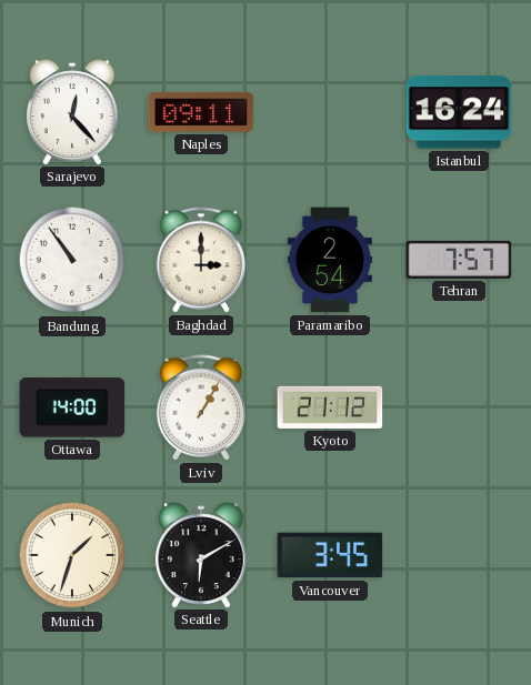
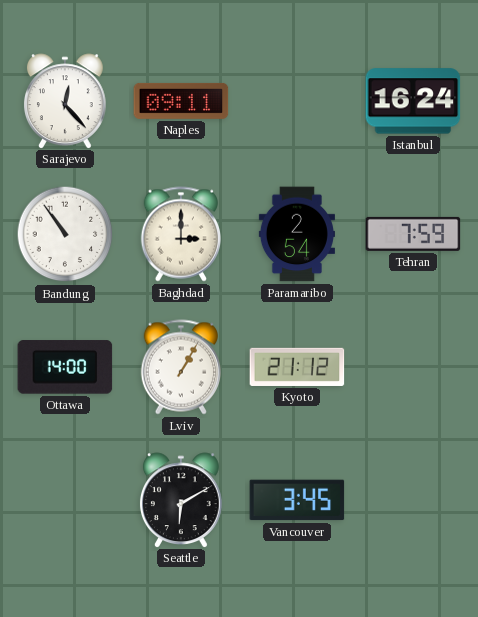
Tehran: 7:57 -> 7:59 (413, 234)
Munich: 1:33 -> none (72, 555)
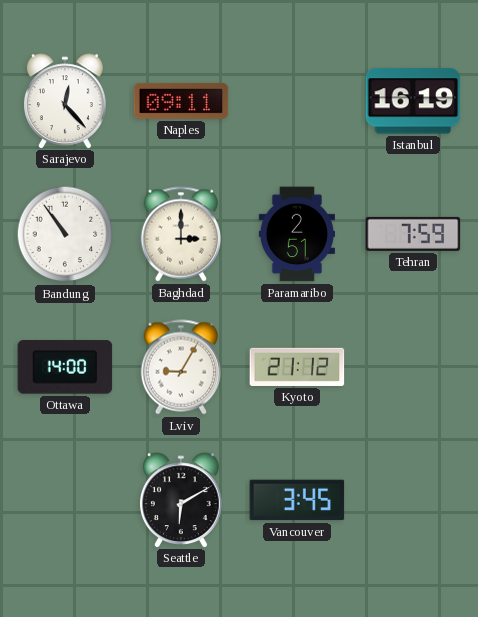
Istanbul: 16:24 -> 16:19 (413, 101)
Paramaribo: 2:54 -> 2:51 (297, 234)
Lviv: 1:05 -> 9:05 (180, 367)
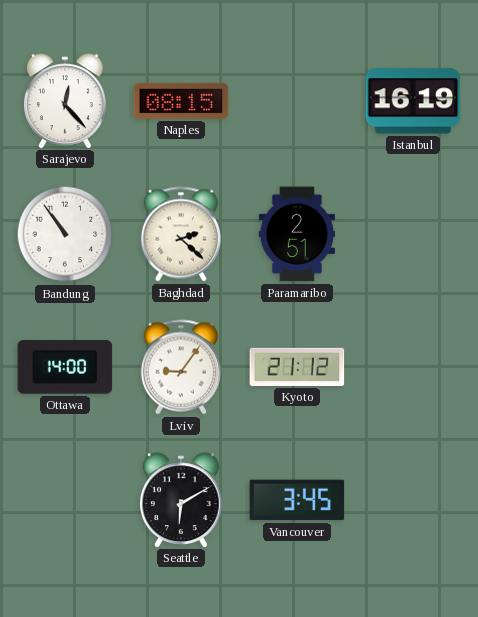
Naples: 09:11 -> 08:15 (181, 101)
Baghdad: 3:00 -> 2:22 (180, 234)
Tehran: 7:59 -> none (413, 234)
Lviv: 9:05 -> 9:06 (180, 367)
